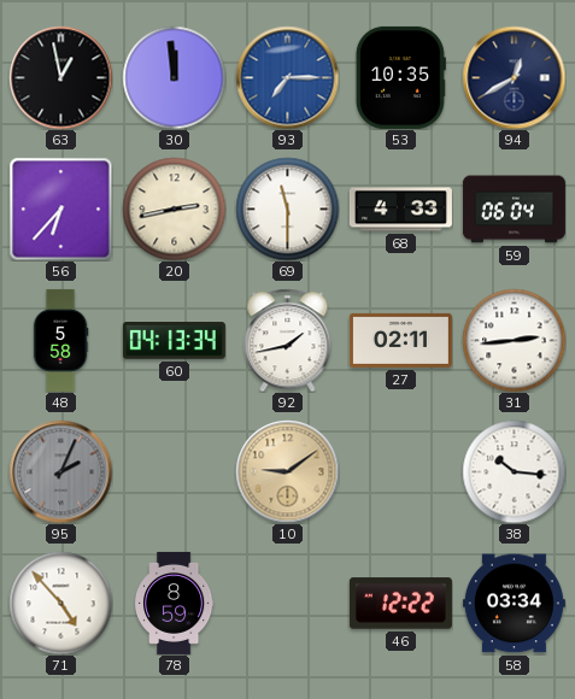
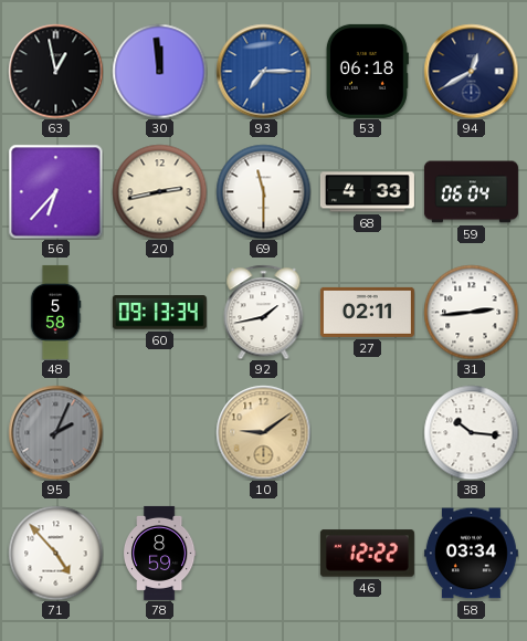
53: 10:35 -> 06:18 (367, 71)
60: 04:13 -> 09:13 (159, 313)
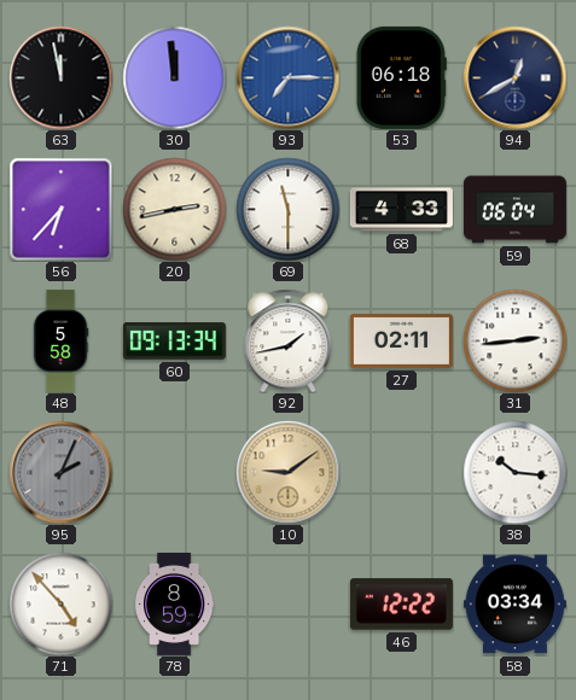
63: 12:58 -> 11:58 (60, 77)
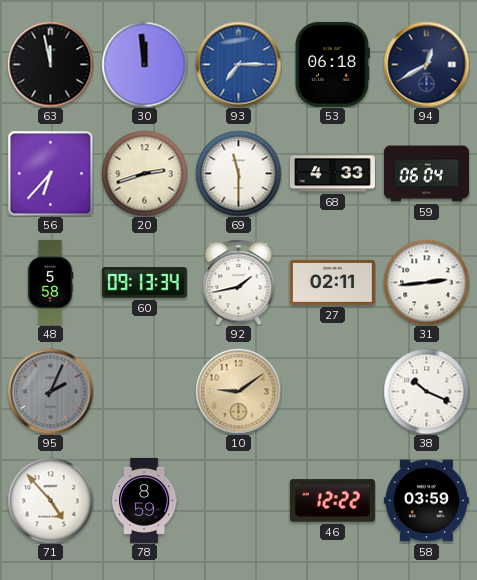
20: 2:43 -> 2:42 (144, 173)
38: 10:16 -> 10:19 (426, 391)
58: 03:34 -> 03:59 (426, 501)
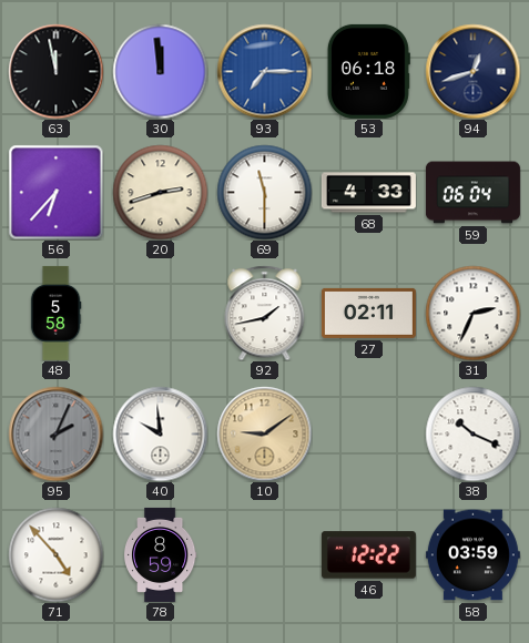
94: 12:40 -> 12:42 (472, 71)
60: 09:13 -> none (144, 283)
31: 2:44 -> 2:34 (472, 313)
40: none -> 9:59 (160, 433)
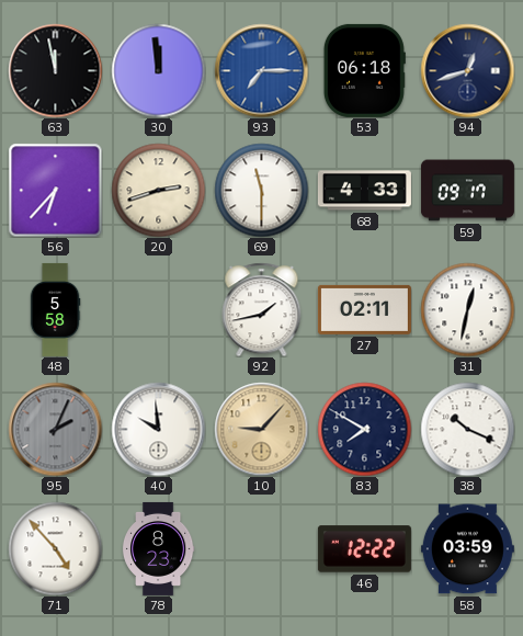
59: 06:04 -> 09:17 (467, 191)
31: 2:34 -> 12:32 (467, 309)
10: 9:09 -> 9:07 (261, 429)
83: none -> 7:50 (364, 429)
78: 8:59 -> 8:23 (158, 548)
